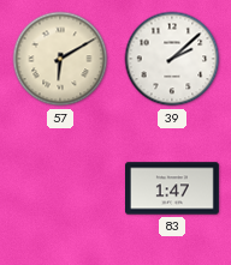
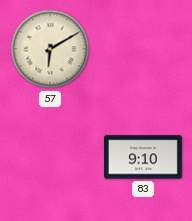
39: 2:08 -> none (172, 59)
83: 1:47 -> 9:10 (144, 157)
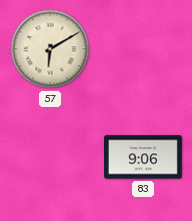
83: 9:10 -> 9:06 (144, 157)
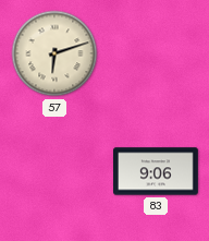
57: 6:10 -> 6:12 (54, 53)
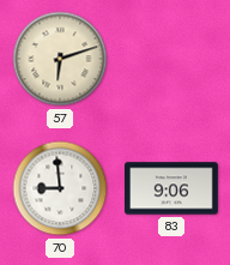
70: none -> 8:59 (60, 188)
